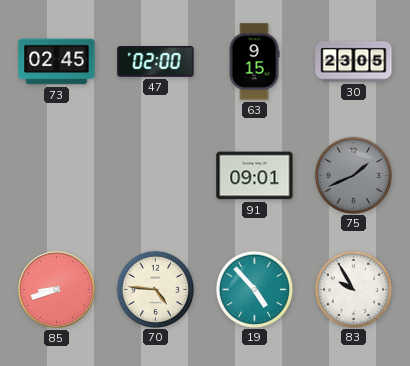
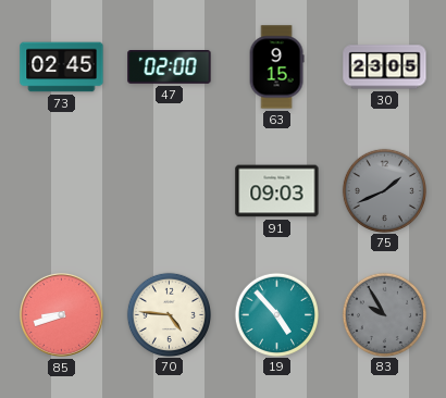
91: 09:01 -> 09:03 (277, 191)
83 dial: white -> grey (384, 314)
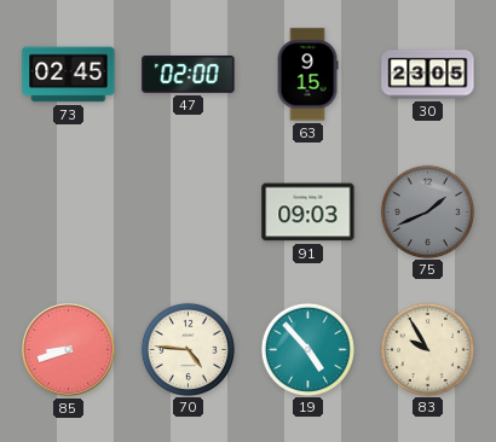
83 dial: grey -> cream (427, 349)
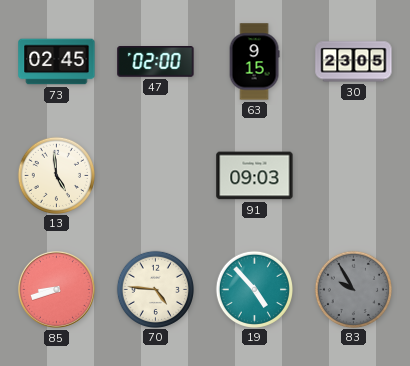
13: none -> 4:59 (56, 175)
75: 1:41 -> none (427, 211)
83 dial: cream -> grey (353, 289)
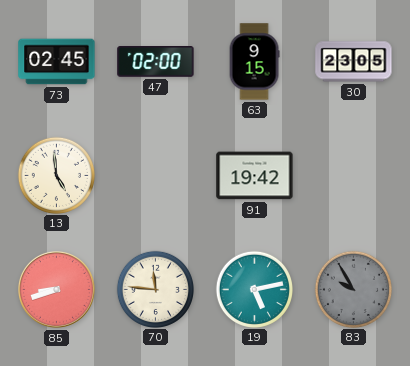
91: 09:03 -> 19:42 (255, 176)
70: 4:46 -> 11:46 (155, 289)
19: 4:53 -> 5:13 (254, 289)
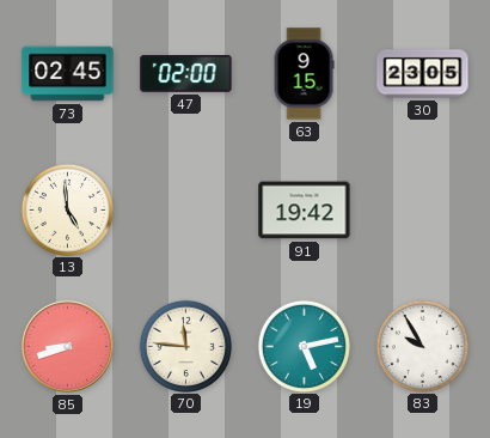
83 dial: grey -> white (422, 346)
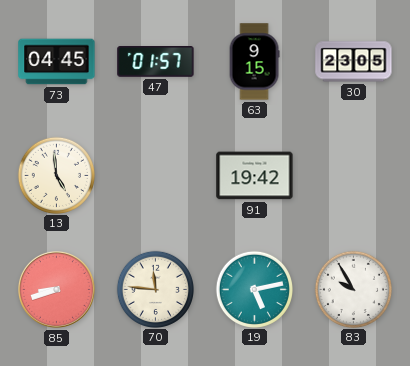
73: 02:45 -> 04:45 (57, 62)
47: 02:00 -> 01:57 (156, 62)
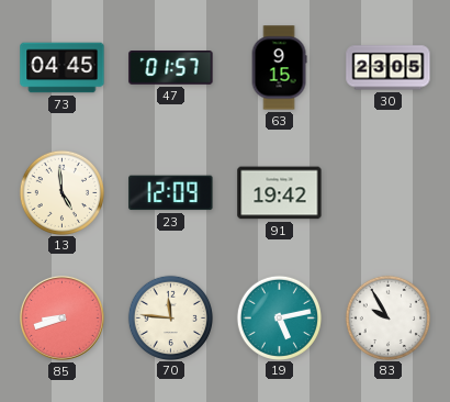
23: none -> 12:09 (171, 193)
